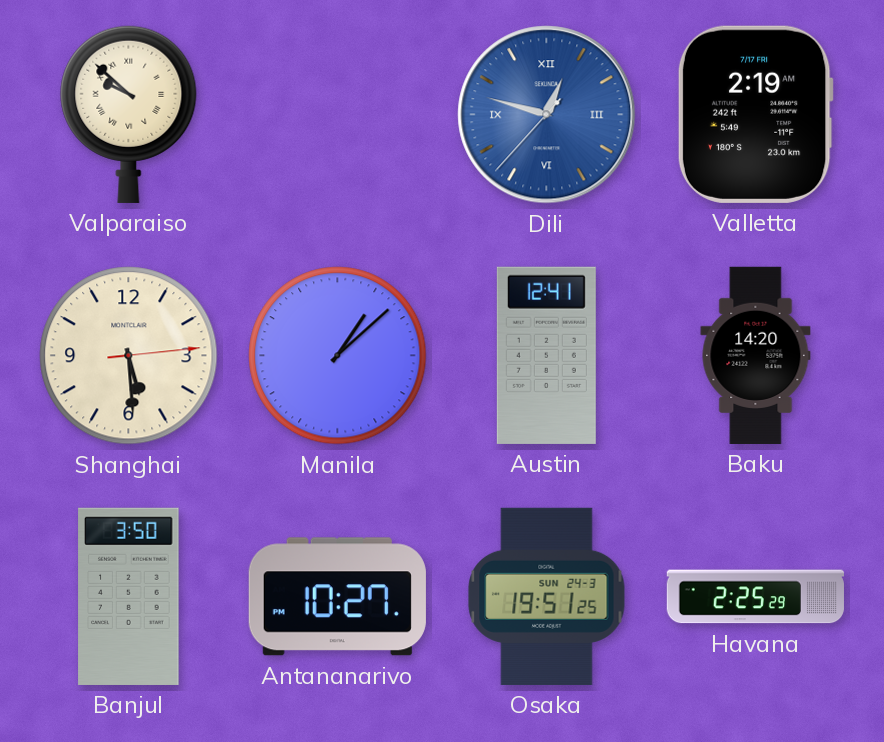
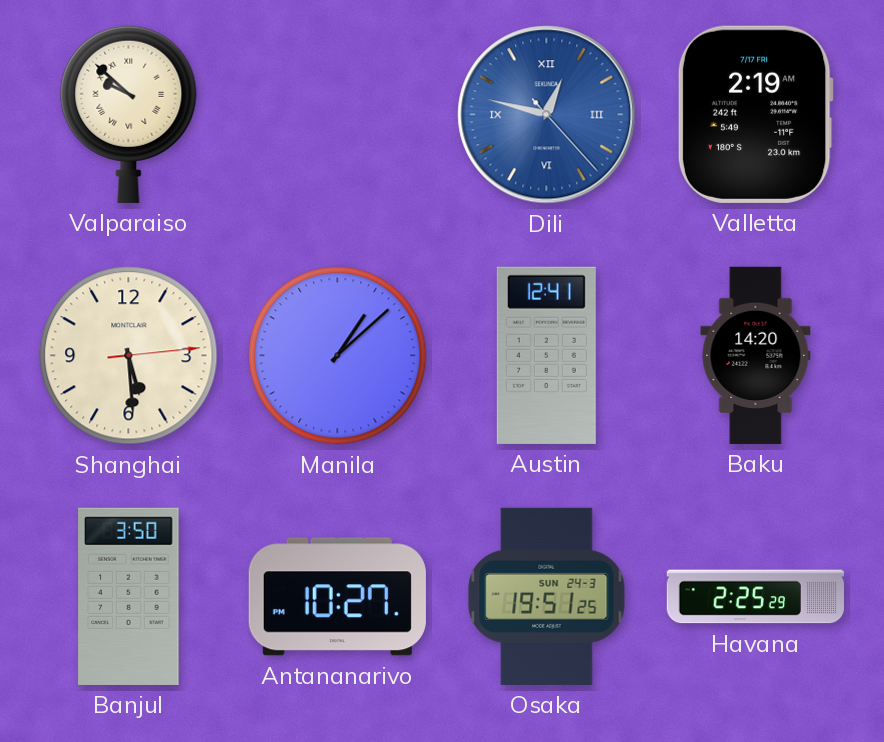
Dili: 12:47:37 -> 12:47:23 (547, 115)
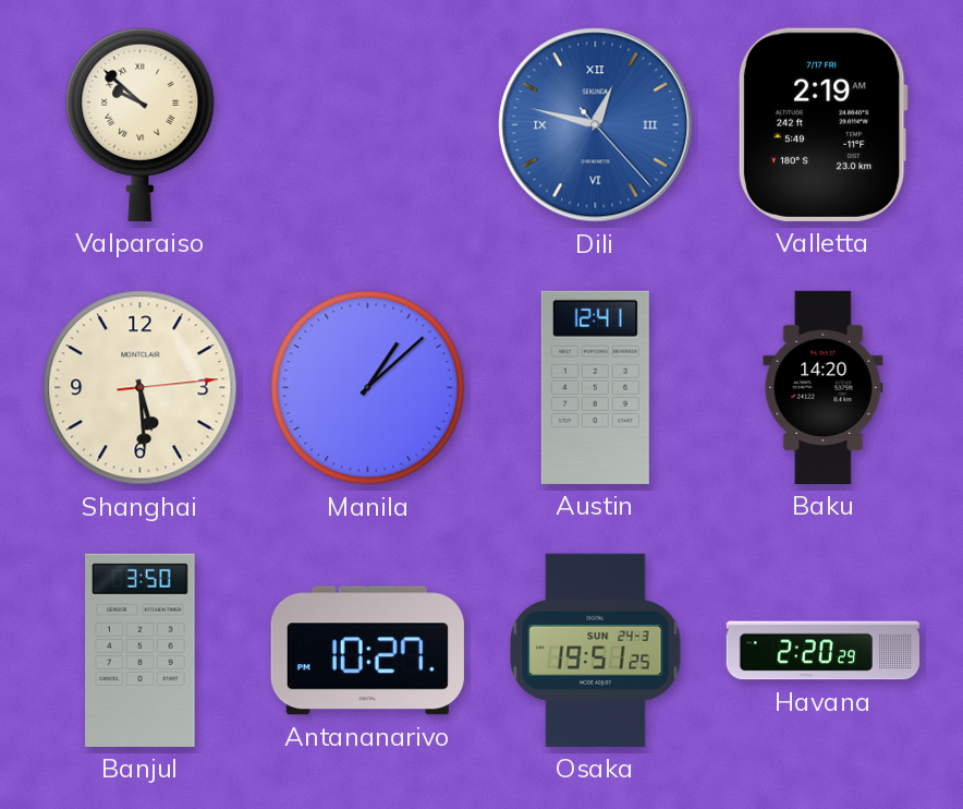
Havana: 2:25 -> 2:20 (822, 651)
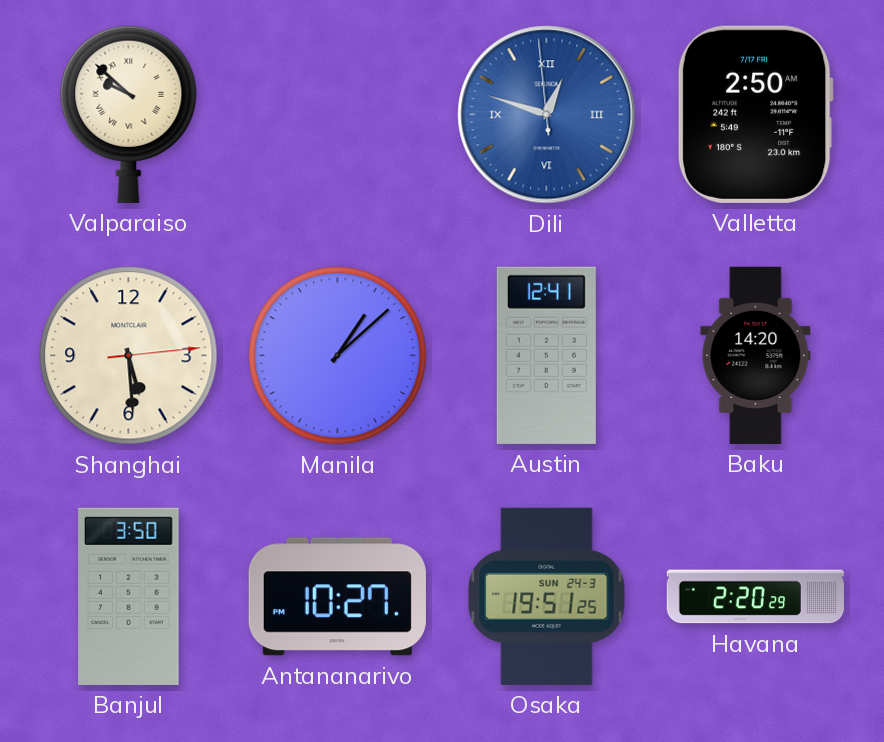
Dili: 12:47:23 -> 12:47:59 (547, 115)
Valletta: 2:19 -> 2:50 (755, 114)
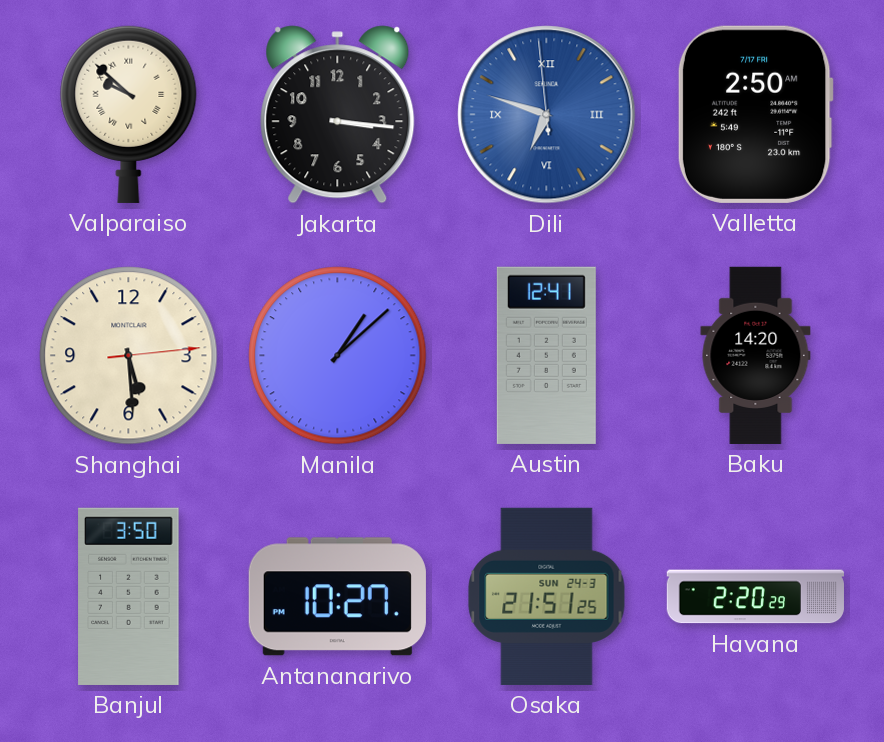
Jakarta: none -> 3:16 (338, 115)
Dili: 12:47 -> 6:47 (547, 115)
Osaka: 19:51 -> 21:51 (547, 596)
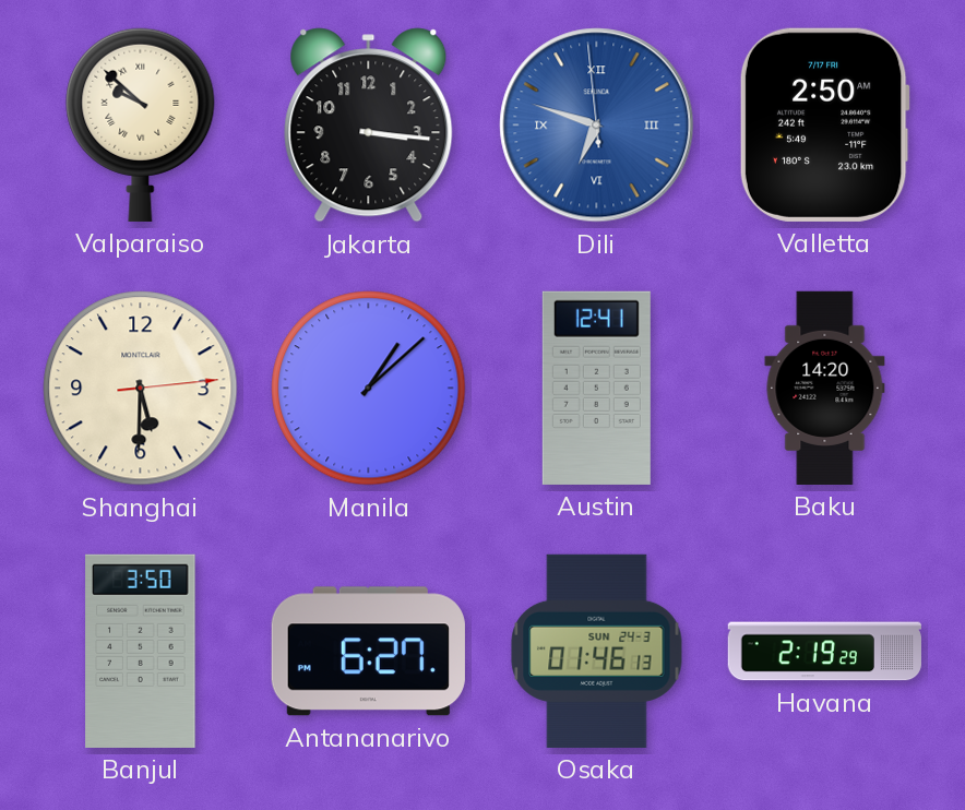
Shanghai: 5:29 -> 5:30 (141, 389)
Antananarivo: 10:27 -> 6:27 (368, 652)
Osaka: 21:51 -> 01:46 (597, 651)
Havana: 2:20 -> 2:19 (824, 652)
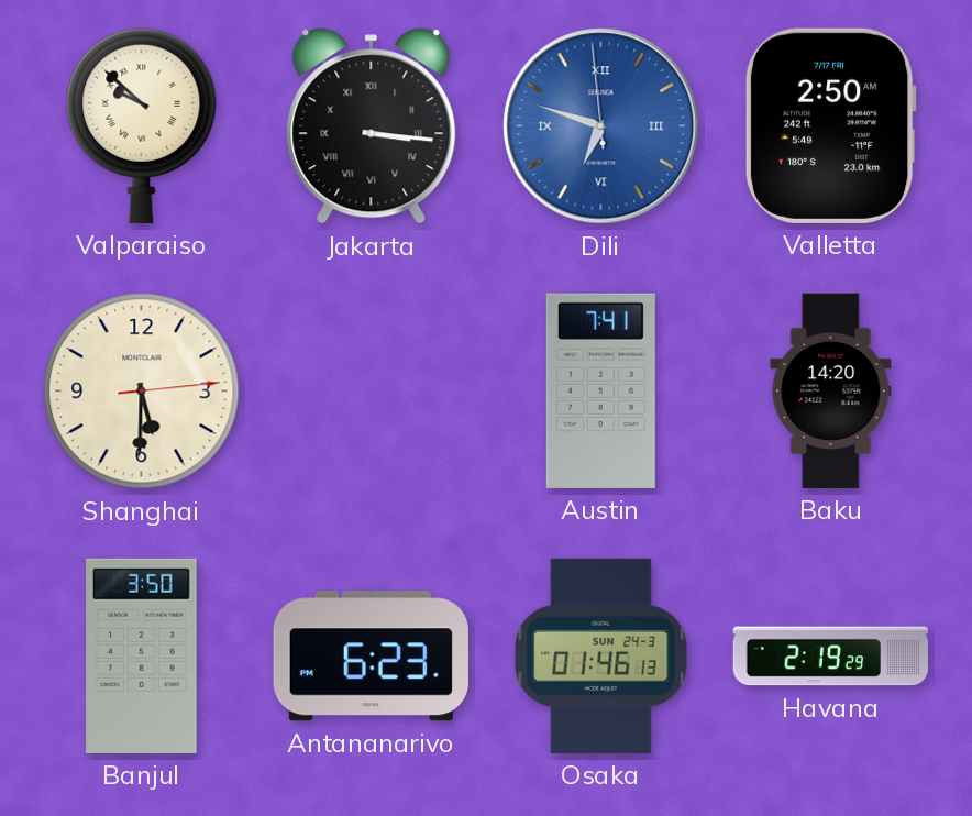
Jakarta numerals: Arabic -> Roman (372, 126)
Manila: 1:08 -> none (369, 389)
Austin: 12:41 -> 7:41 (600, 390)
Antananarivo: 6:27 -> 6:23 (371, 657)
